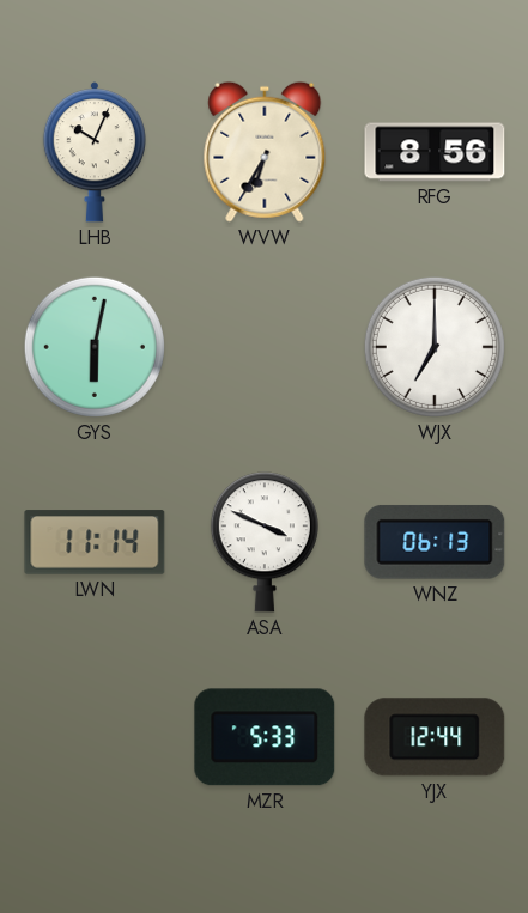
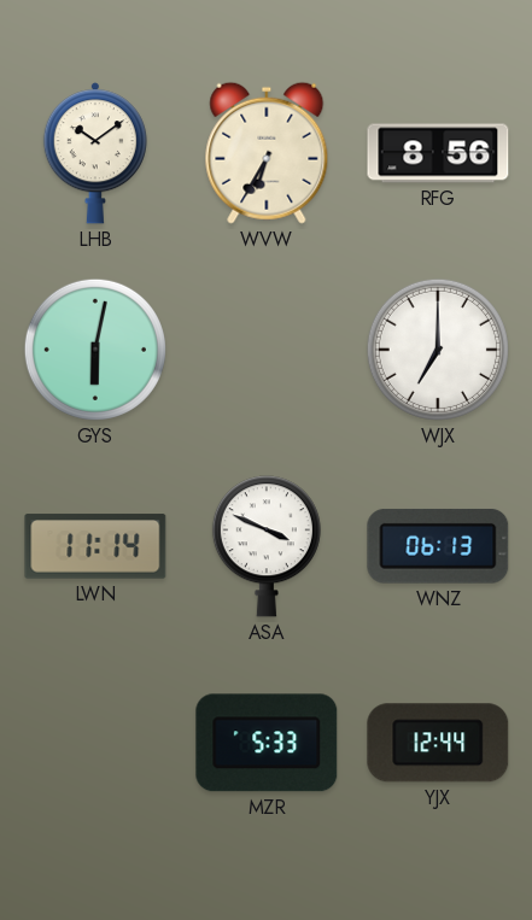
LHB: 10:04 -> 10:09 (95, 153)
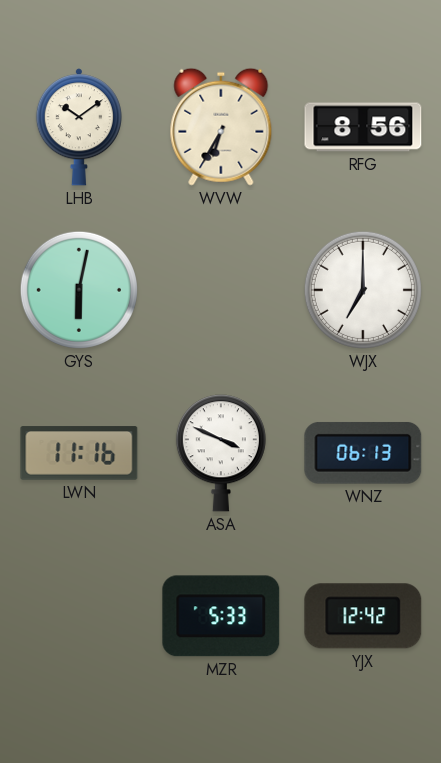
LWN: 11:14 -> 11:16 (79, 453)
YJX: 12:44 -> 12:42 (363, 616)
